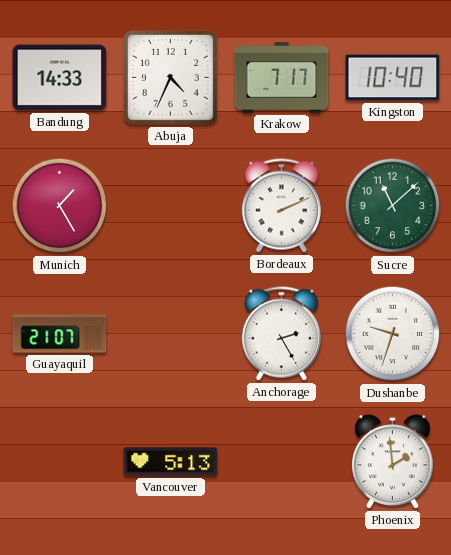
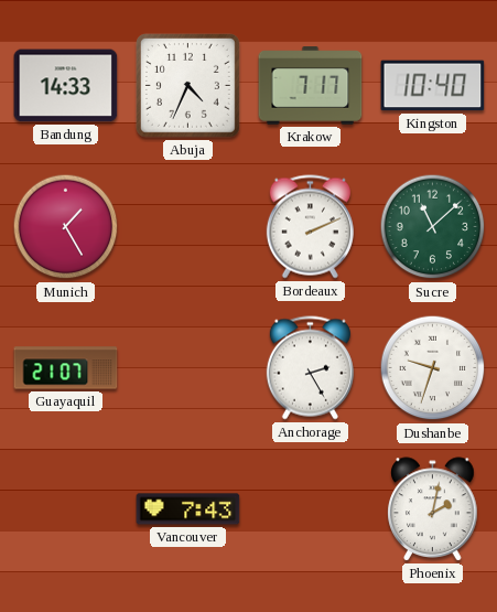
Vancouver: 5:13 -> 7:43 (188, 509)
Phoenix: 1:59 -> 2:02 (433, 509)
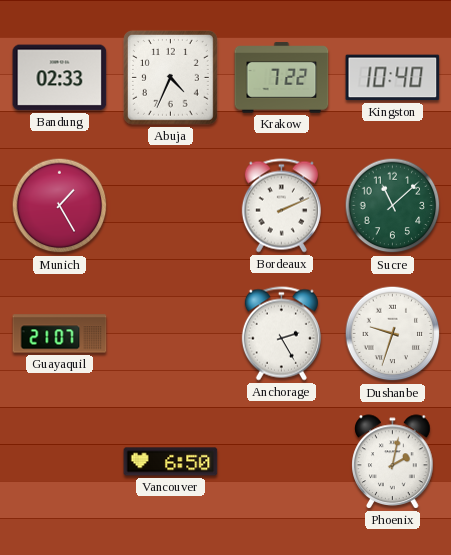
Bandung: 14:33 -> 02:33 (60, 78)
Krakow: 7:17 -> 7:22 (282, 78)
Vancouver: 7:43 -> 6:50 (171, 462)
